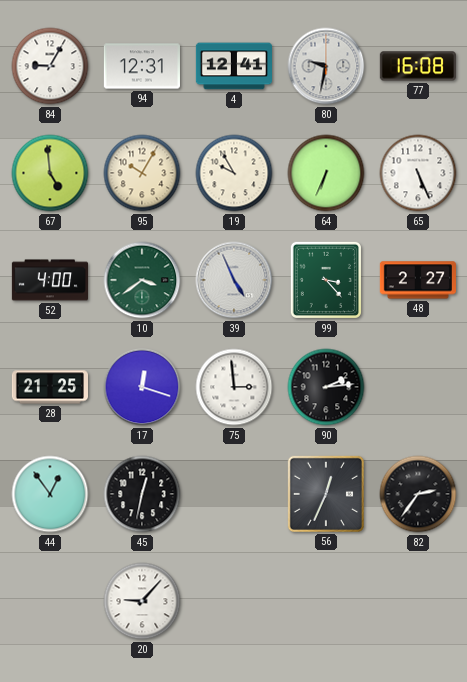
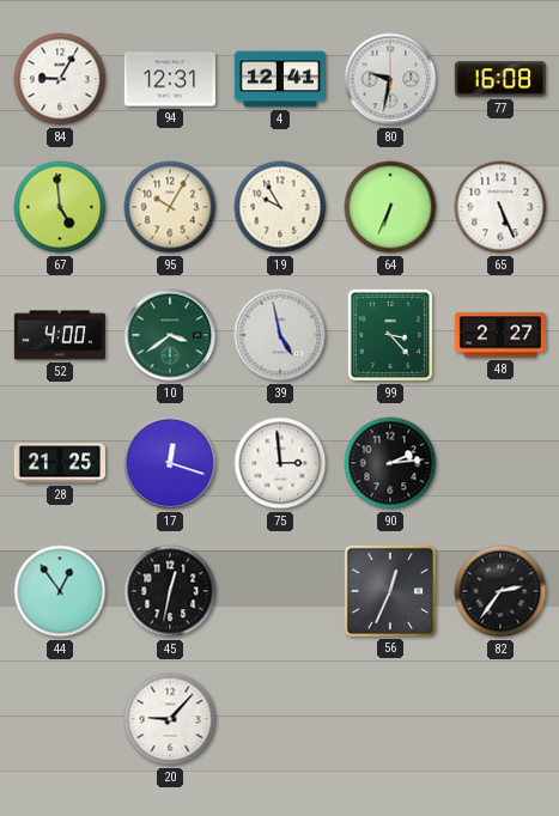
39: 4:56 -> 4:58 (280, 335)
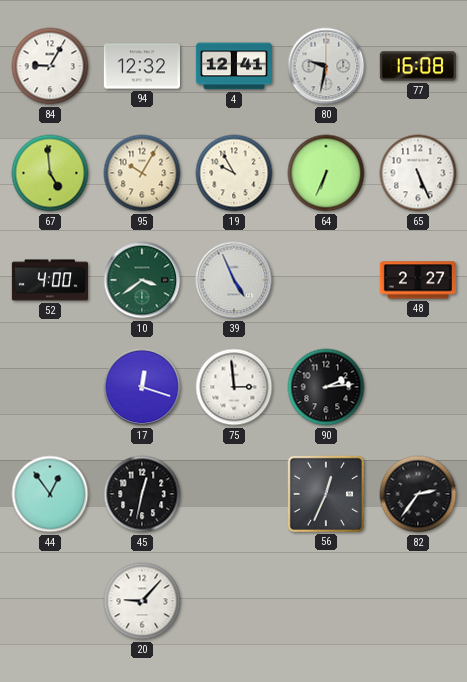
94: 12:31 -> 12:32 (142, 66)
39: 4:58 -> 4:56 (234, 280)
99: 3:23 -> none (390, 335)
28: 21:25 -> none (59, 463)
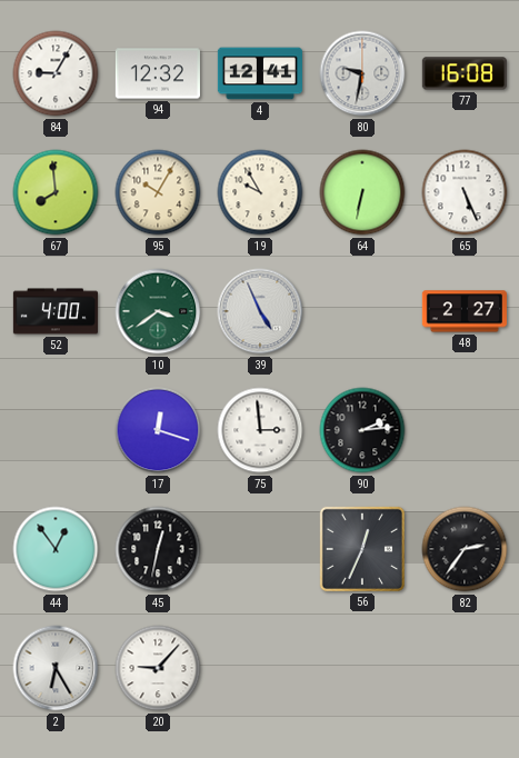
67: 4:59 -> 7:59 (56, 192)
64: 6:34 -> 6:32 (362, 192)
2: none -> 6:25 (56, 668)
